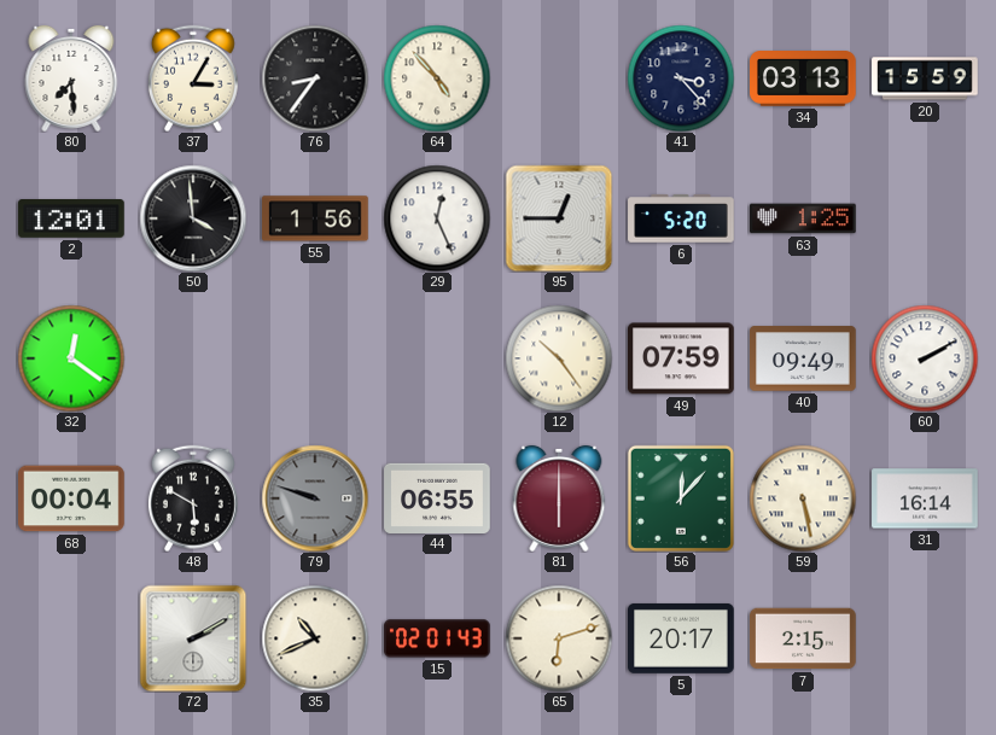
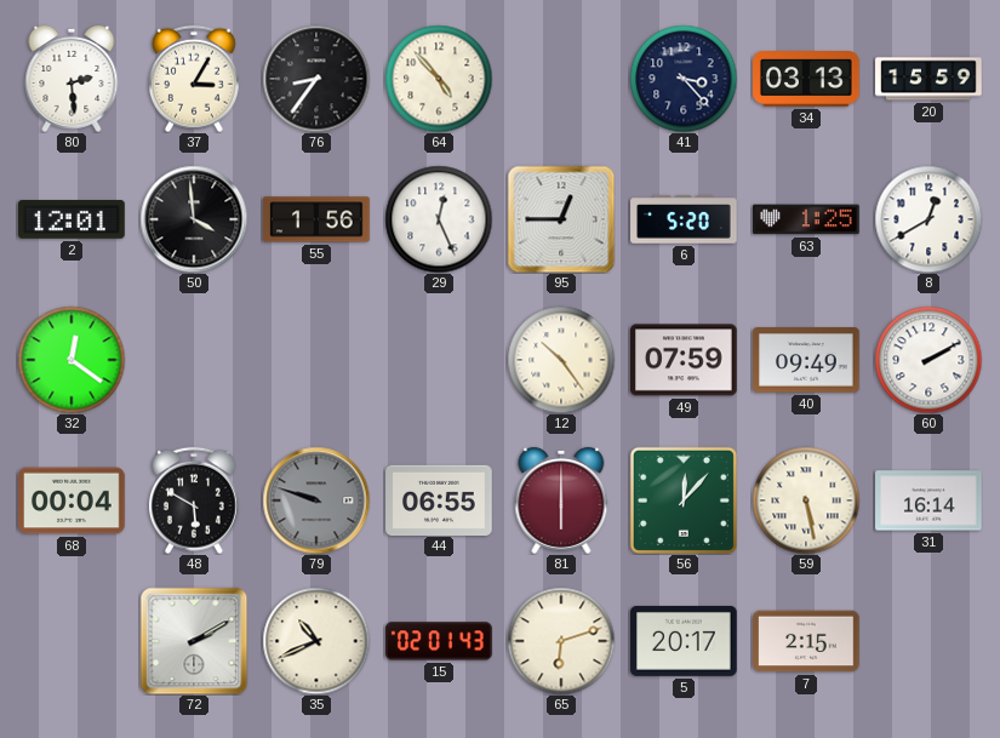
80: 7:29 -> 2:29 (72, 79)
8: none -> 12:40 (928, 219)
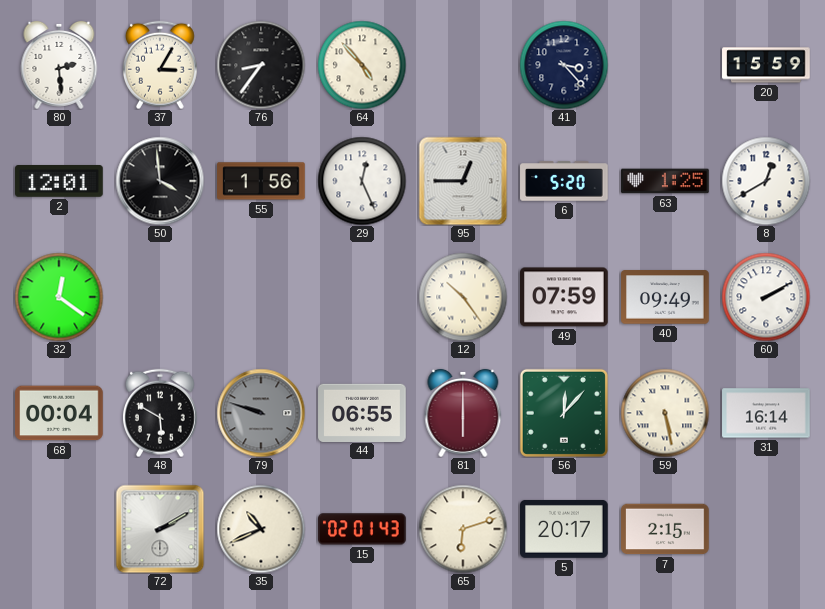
34: 03:13 -> none (806, 80)
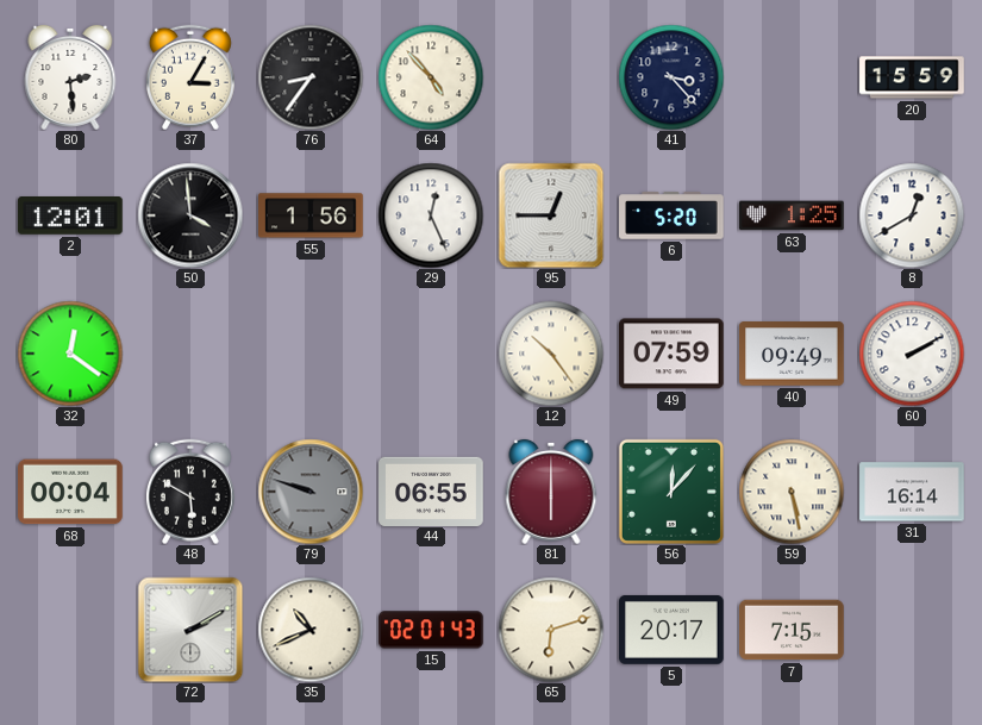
7: 2:15 -> 7:15 (792, 630)
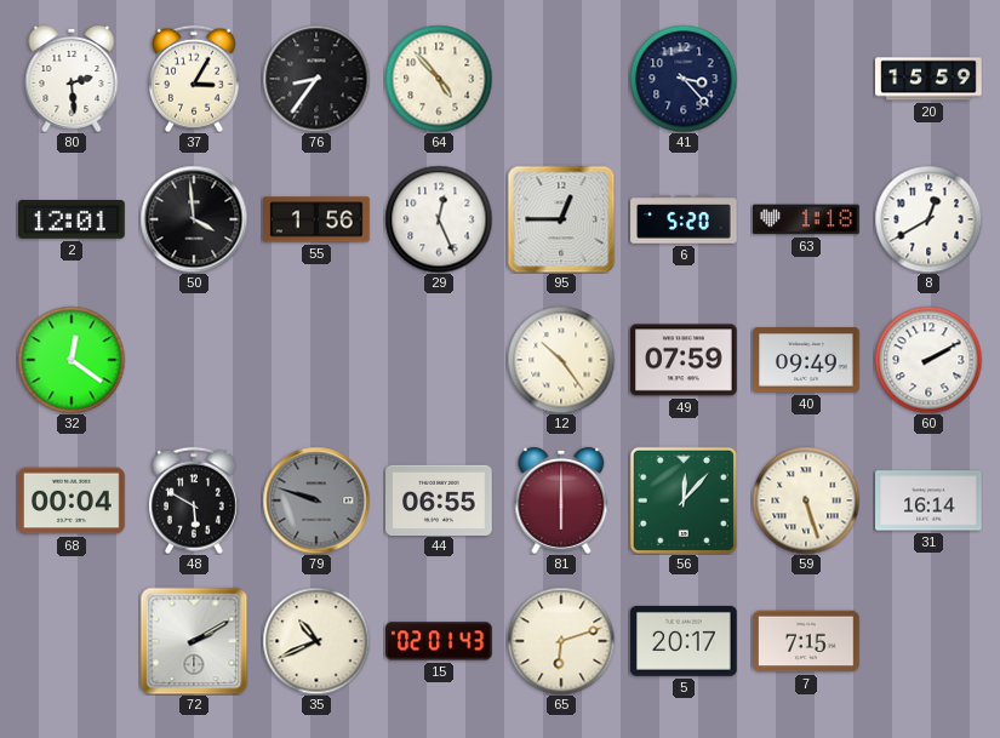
63: 1:25 -> 1:18 (806, 219)
59: 5:28 -> 5:27 (806, 500)
